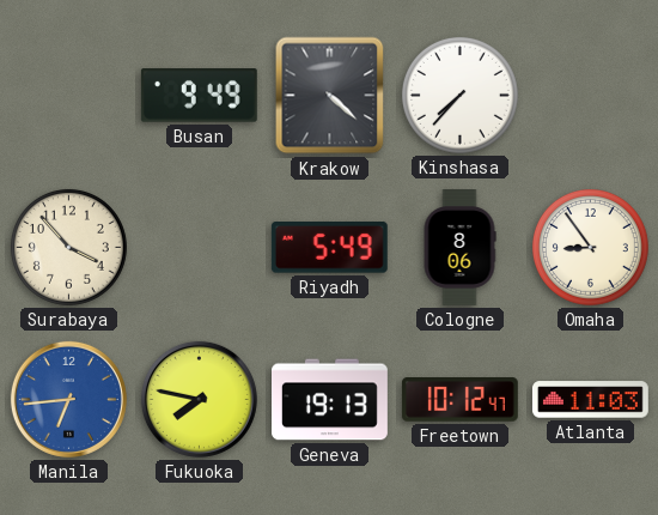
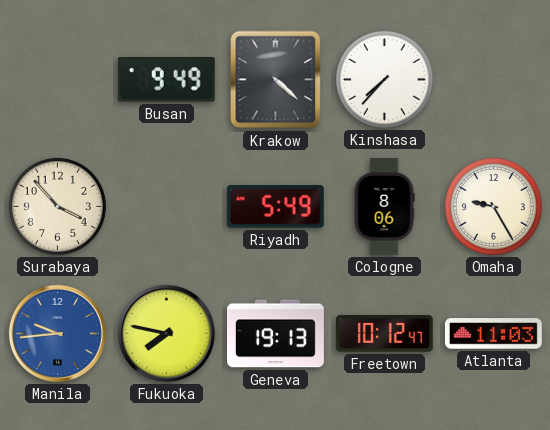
Omaha: 8:54 -> 9:25 (493, 206)
Manila: 6:44 -> 9:44 (57, 333)
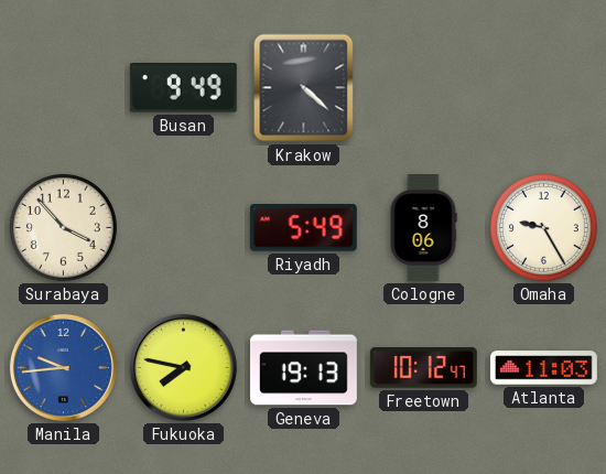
Kinshasa: 7:37 -> none (384, 79)
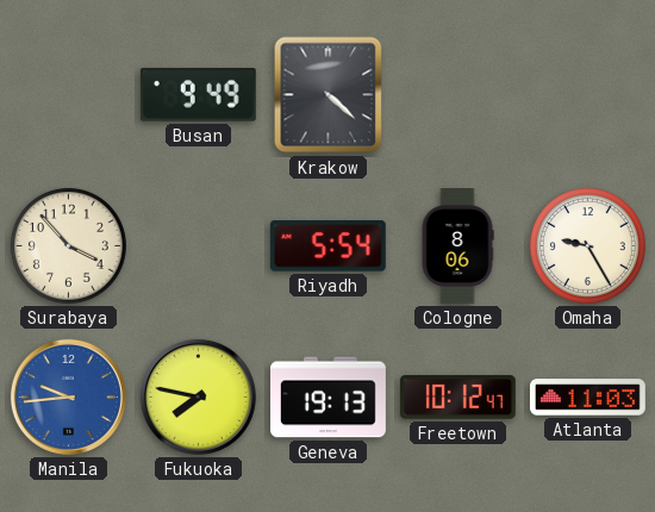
Riyadh: 5:49 -> 5:54 (327, 246)
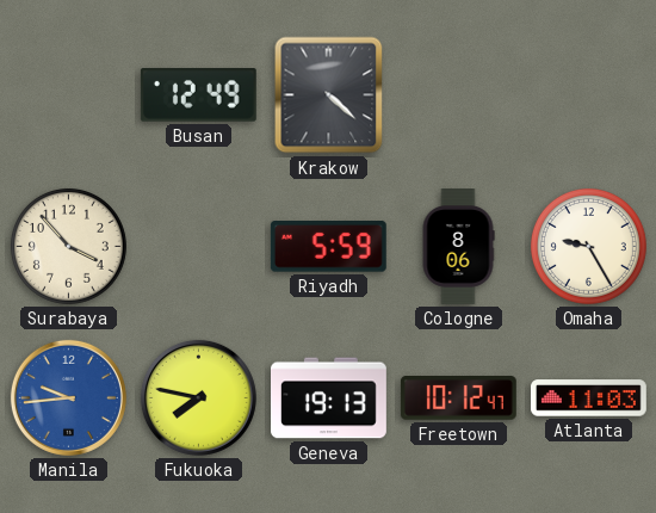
Busan: 9:49 -> 12:49 (198, 95)
Riyadh: 5:54 -> 5:59 (328, 247)
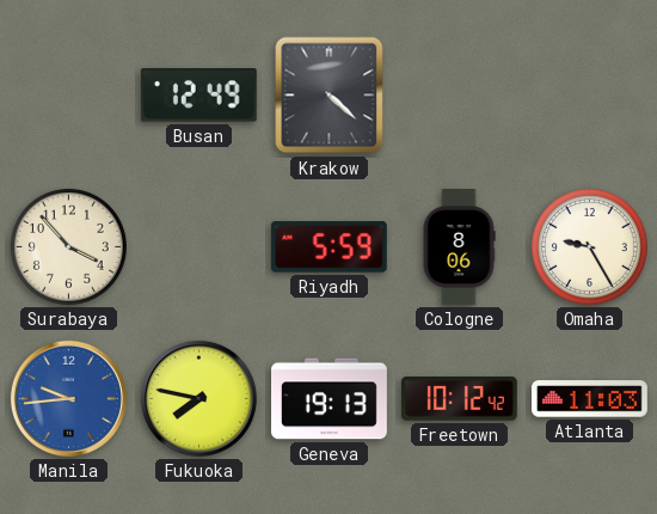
Freetown: 10:12:47 -> 10:12:42 (459, 399)
